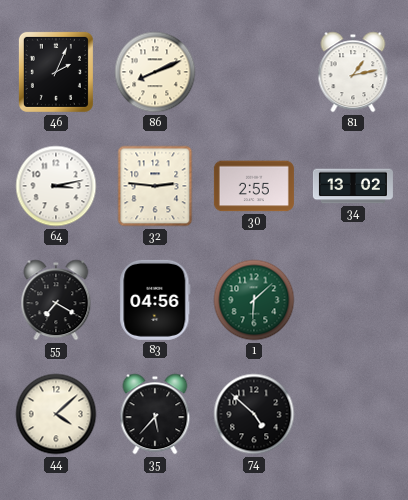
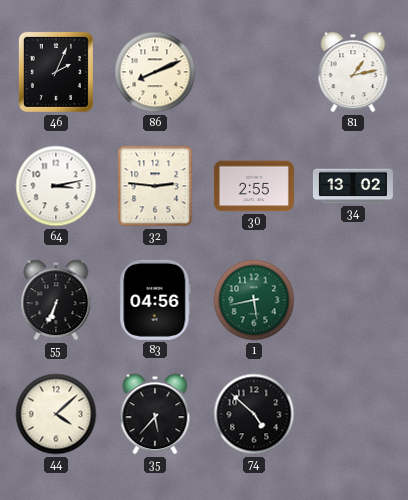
55: 7:20 -> 6:34 (56, 300)
1: 6:08 -> 5:43 (254, 300)
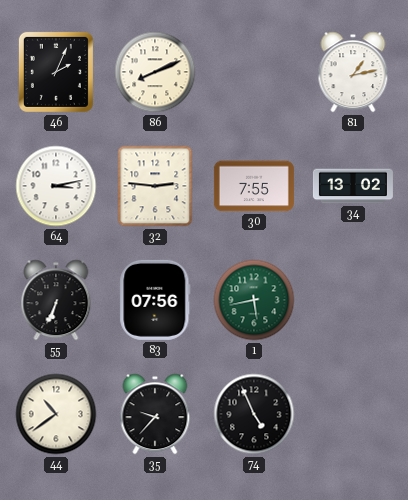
30: 2:55 -> 7:55 (254, 186)
83: 04:56 -> 07:56 (155, 300)
44: 4:08 -> 10:39 (56, 414)
35: 5:37 -> 9:37 (155, 414)
74: 4:52 -> 4:56 (254, 414)
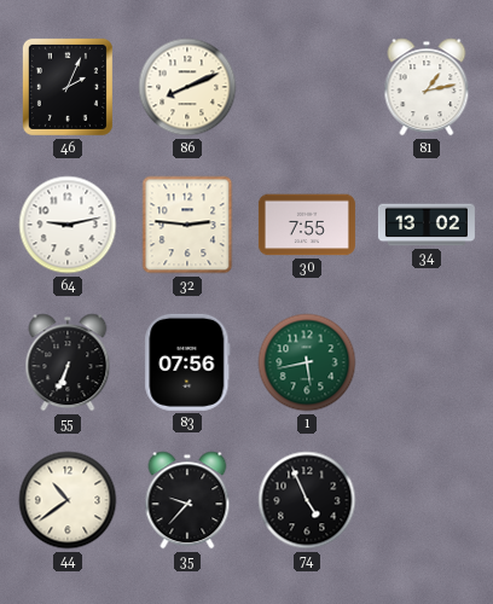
64: 3:13 -> 9:13 (68, 225)
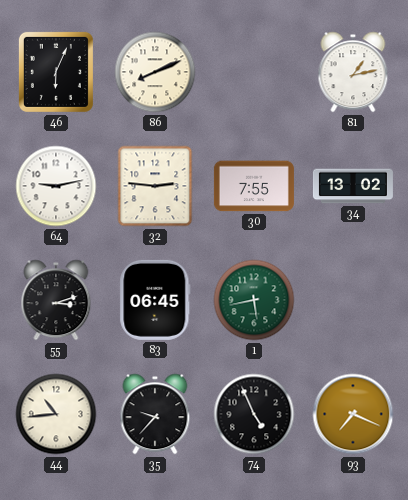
46: 2:04 -> 6:04 (56, 72)
55: 6:34 -> 3:12 (56, 300)
83: 07:56 -> 06:45 (155, 300)
44: 10:39 -> 10:44 (56, 414)
93: none -> 7:19 (353, 414)
